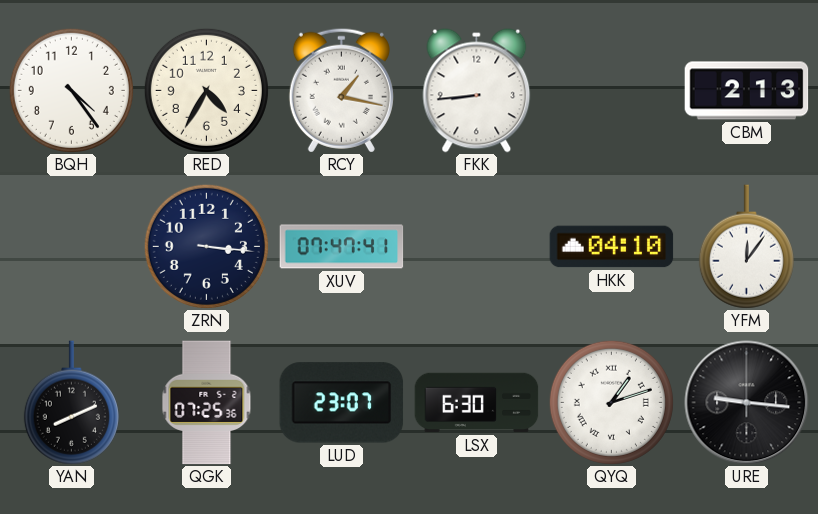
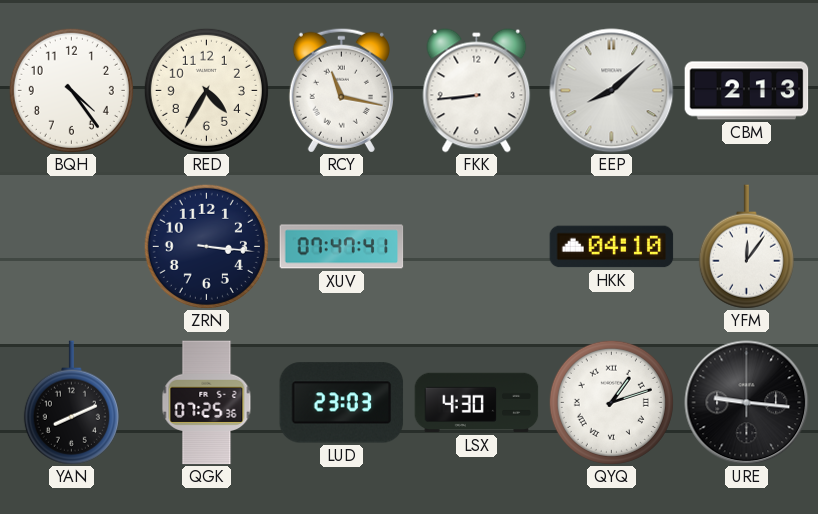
RCY: 1:17 -> 11:17 (341, 90)
EEP: none -> 8:08 (612, 91)
LUD: 23:07 -> 23:03 (342, 403)
LSX: 6:30 -> 4:30 (477, 403)
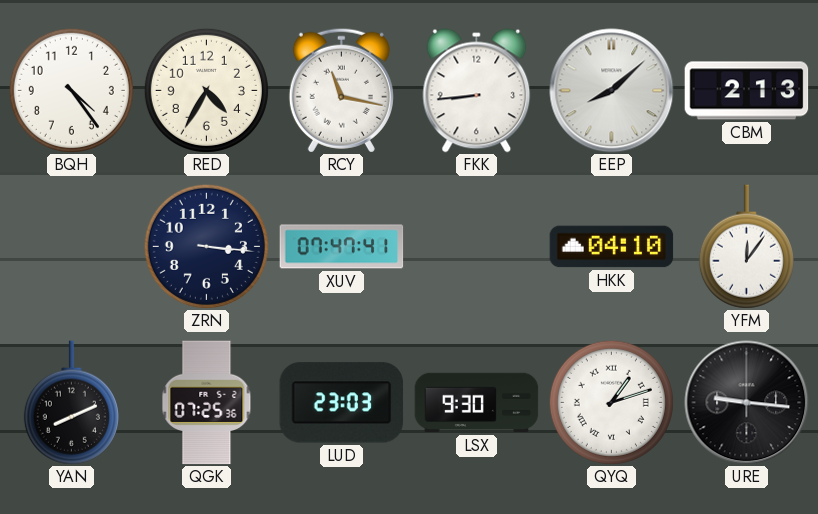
LSX: 4:30 -> 9:30 (477, 403)
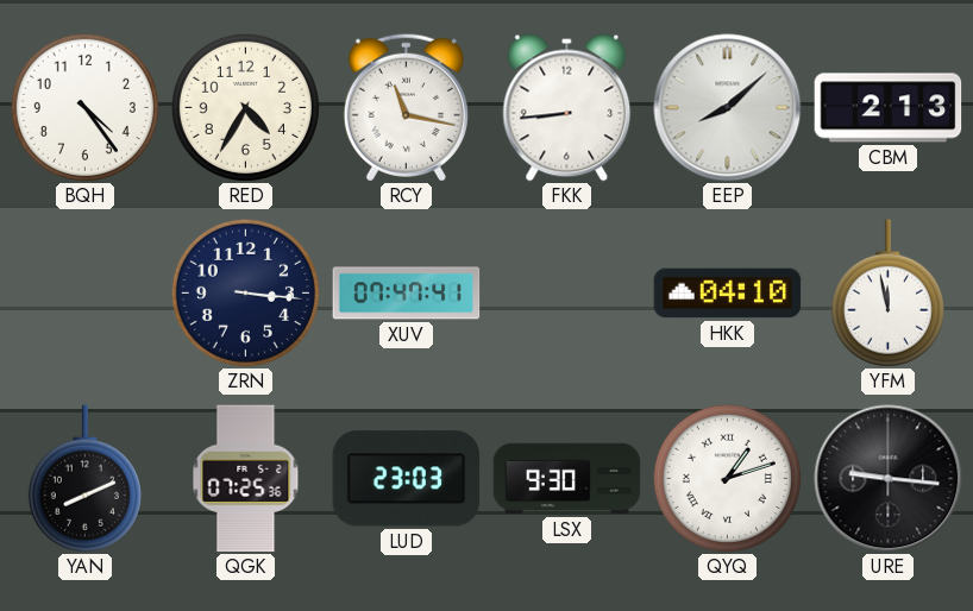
YFM: 12:06 -> 11:58 (887, 294)
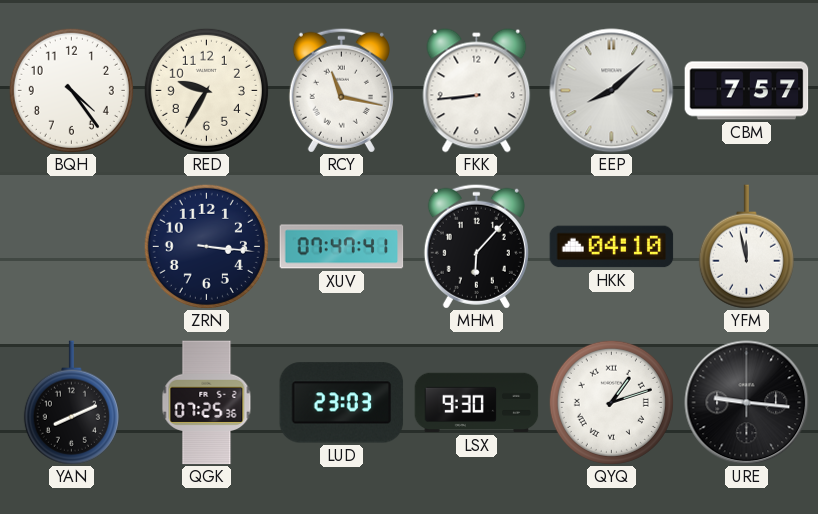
RED: 4:35 -> 9:35 (206, 90)
CBM: 2:13 -> 7:57 (747, 91)
MHM: none -> 6:07 (476, 246)
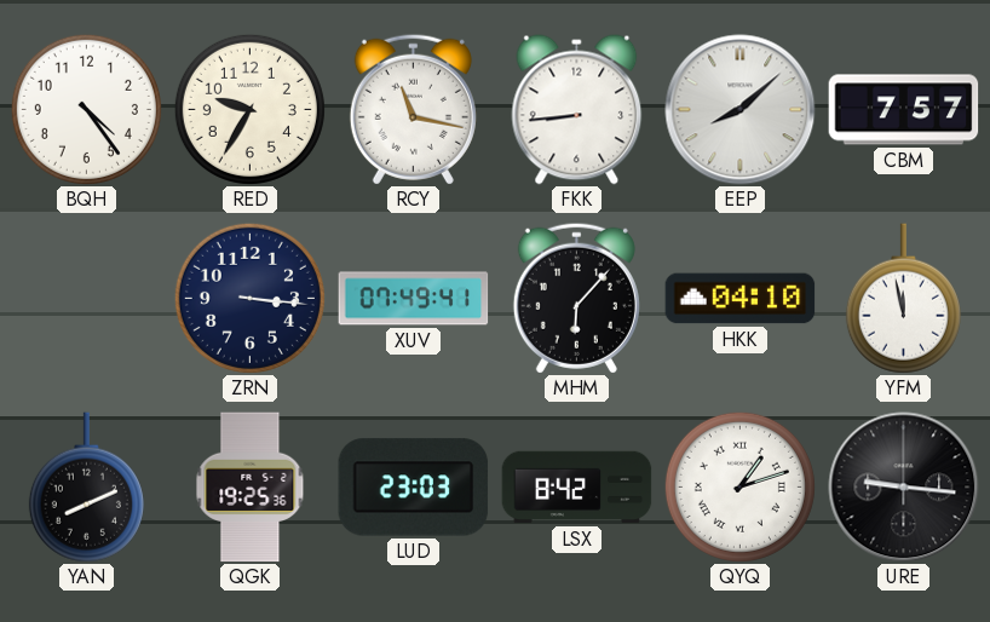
XUV: 07:47 -> 07:49 (414, 299)
QGK: 07:25 -> 19:25 (251, 488)
LSX: 9:30 -> 8:42 (577, 488)
